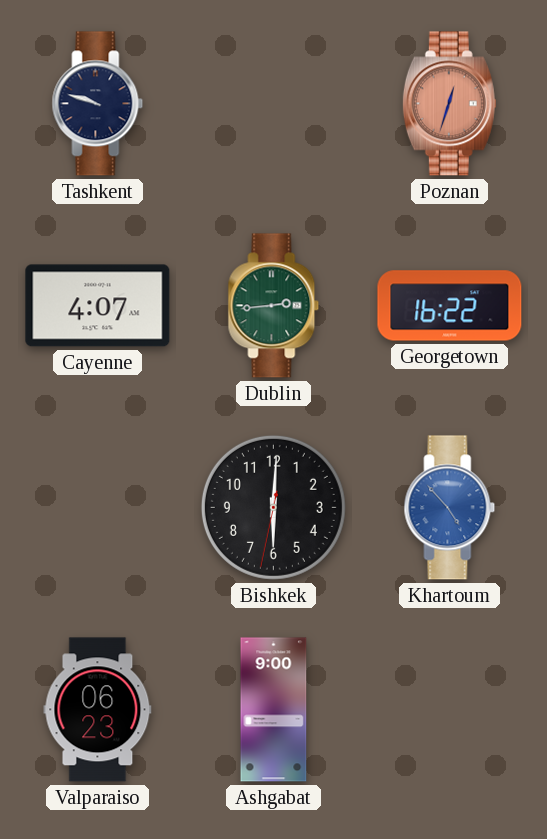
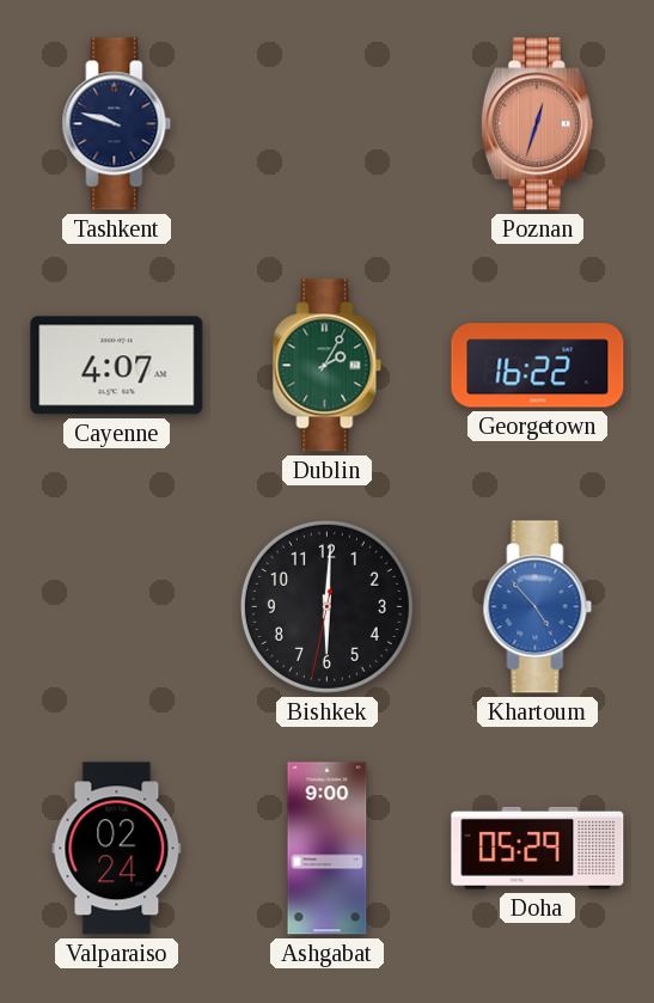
Dublin: 2:44 -> 2:05 (328, 366)
Valparaiso: 06:23 -> 02:24 (117, 849)
Doha: none -> 05:29 (538, 848)
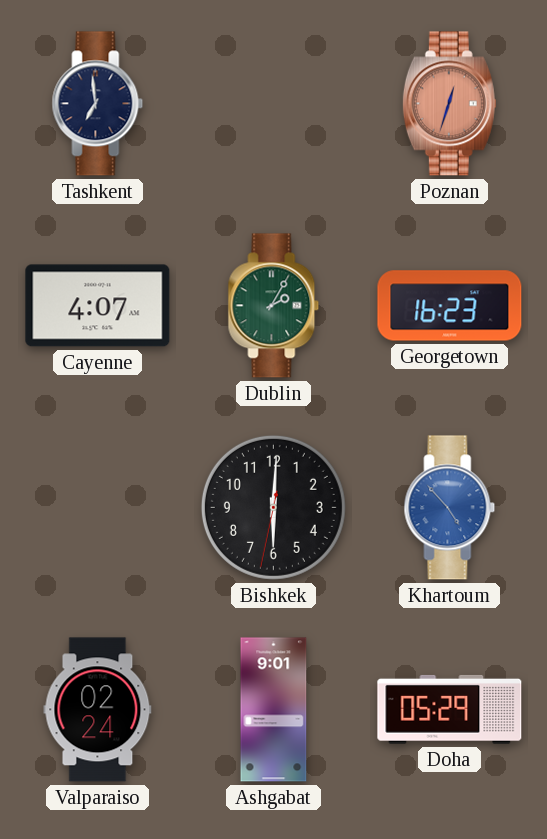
Tashkent: 9:48 -> 6:59 (98, 104)
Georgetown: 16:22 -> 16:23 (450, 306)
Ashgabat: 9:00 -> 9:01 (274, 710)
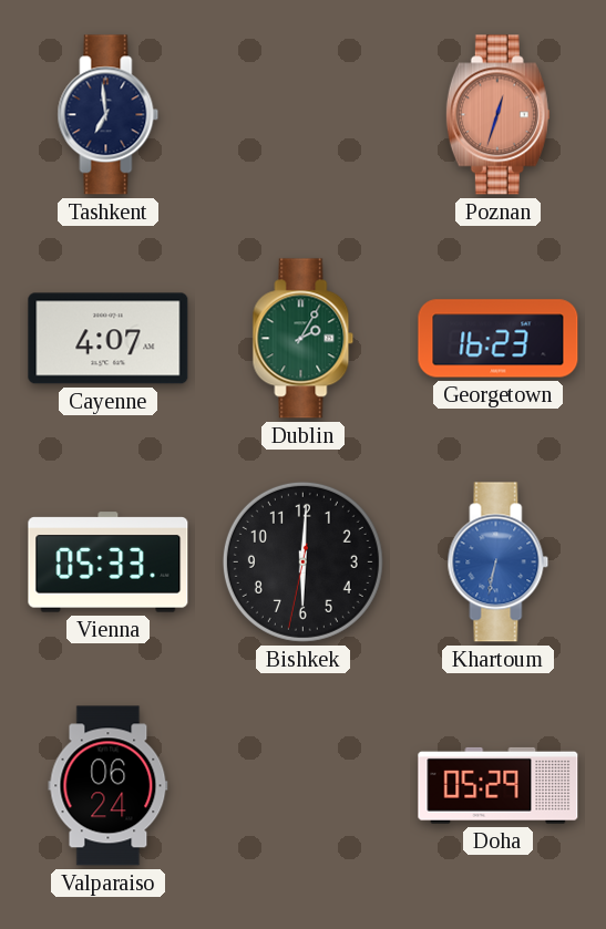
Vienna: none -> 05:33 (109, 562)
Khartoum: 4:53 -> 6:32 (499, 562)
Valparaiso: 02:24 -> 06:24 (109, 786)
Ashgabat: 9:01 -> none (274, 710)
